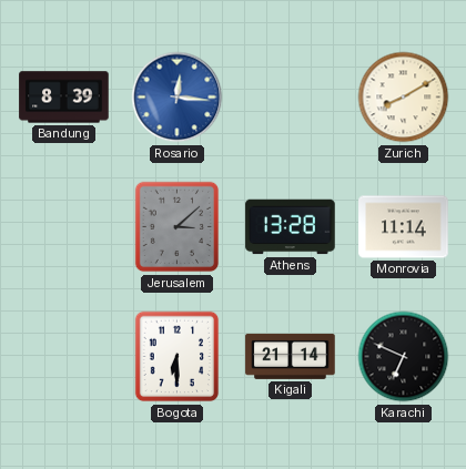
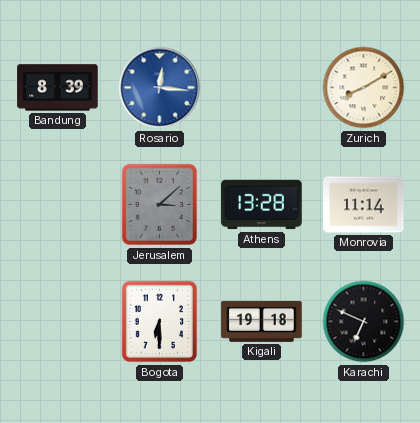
Kigali: 21:14 -> 19:18 (262, 321)
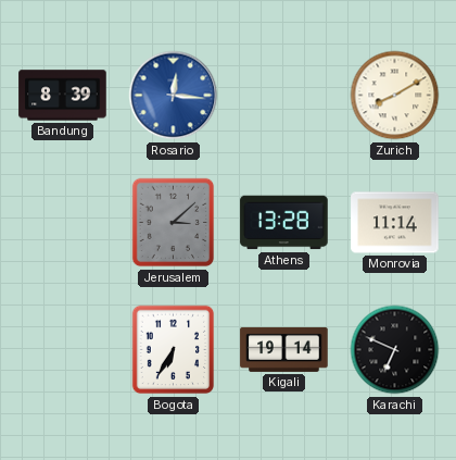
Bogota: 6:30 -> 6:35 (174, 350)
Kigali: 19:18 -> 19:14 (284, 349)
